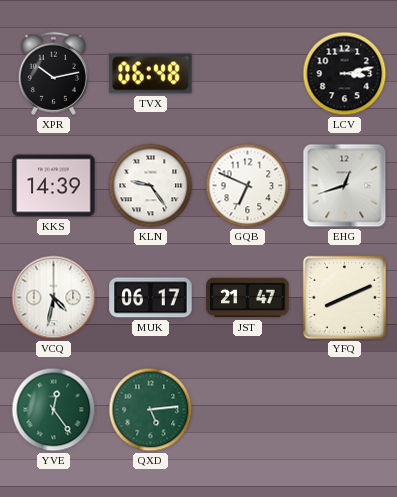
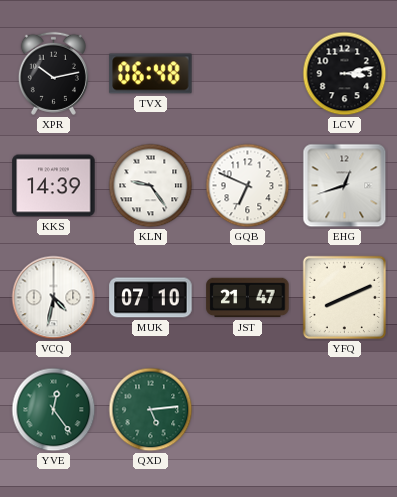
MUK: 06:17 -> 07:10 (151, 298)
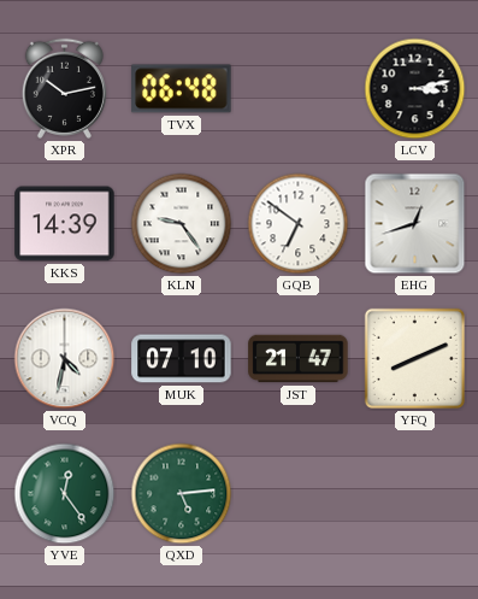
GQB: 6:49 -> 6:51 (299, 224)
